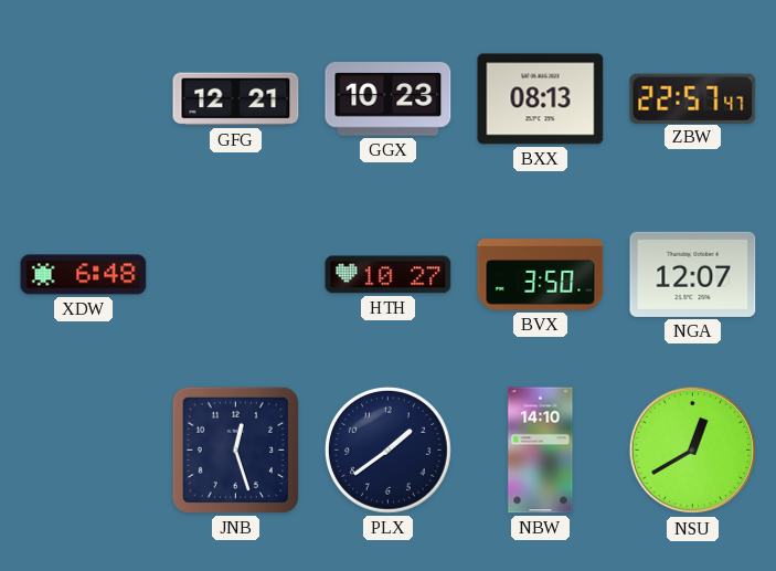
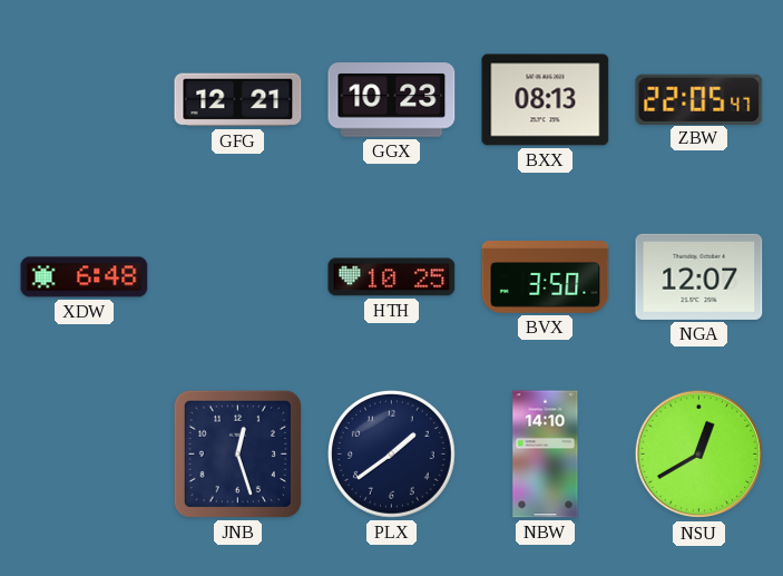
ZBW: 22:57 -> 22:05 (699, 99)
HTH: 10:27 -> 10:25 (392, 277)
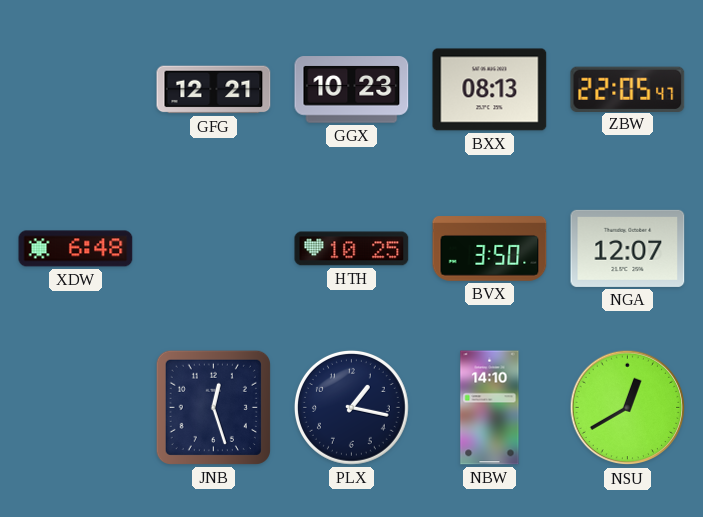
PLX: 1:39 -> 1:17 (351, 407)
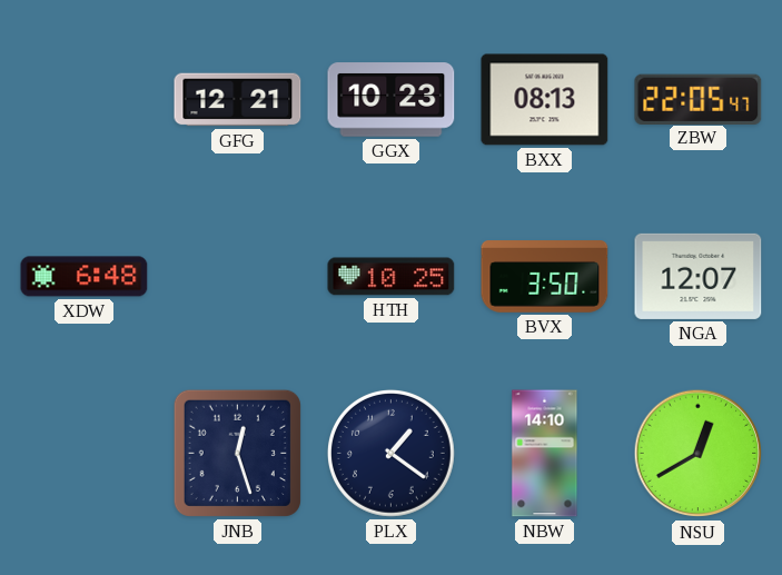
PLX: 1:17 -> 1:21 (390, 453)
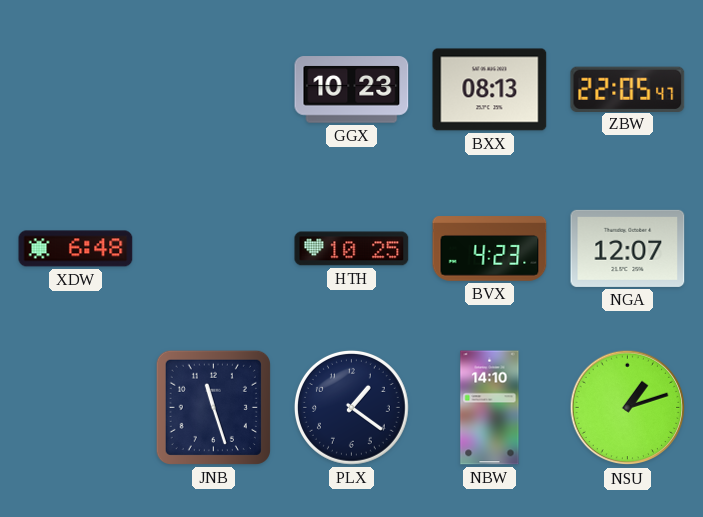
GFG: 12:21 -> none (238, 100)
BVX: 3:50 -> 4:23 (490, 249)
JNB: 12:27 -> 11:27 (213, 407)
NSU: 12:40 -> 1:12 (628, 408)
